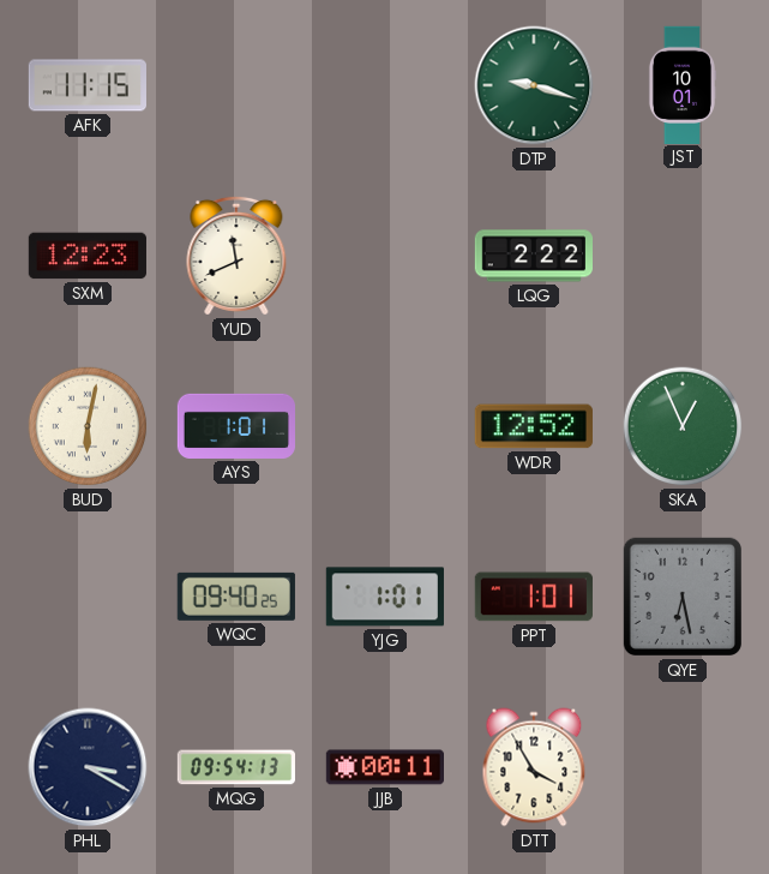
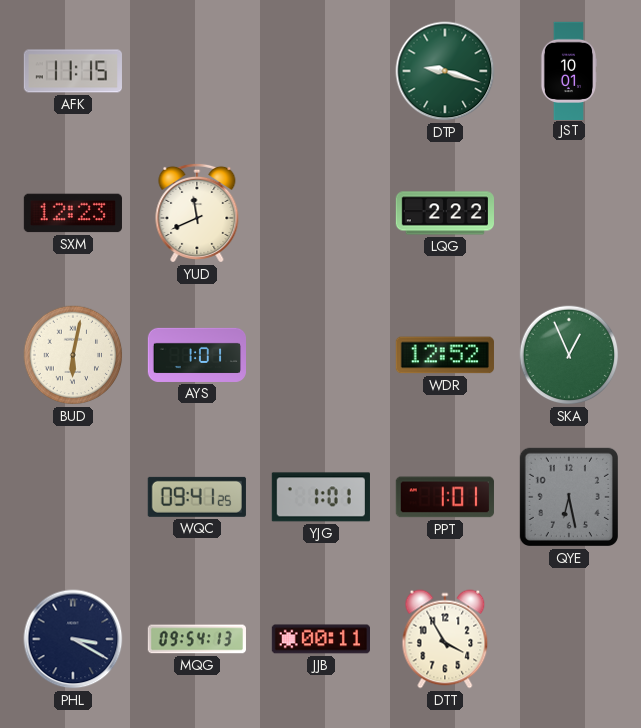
WQC: 09:40 -> 09:41 (197, 497)
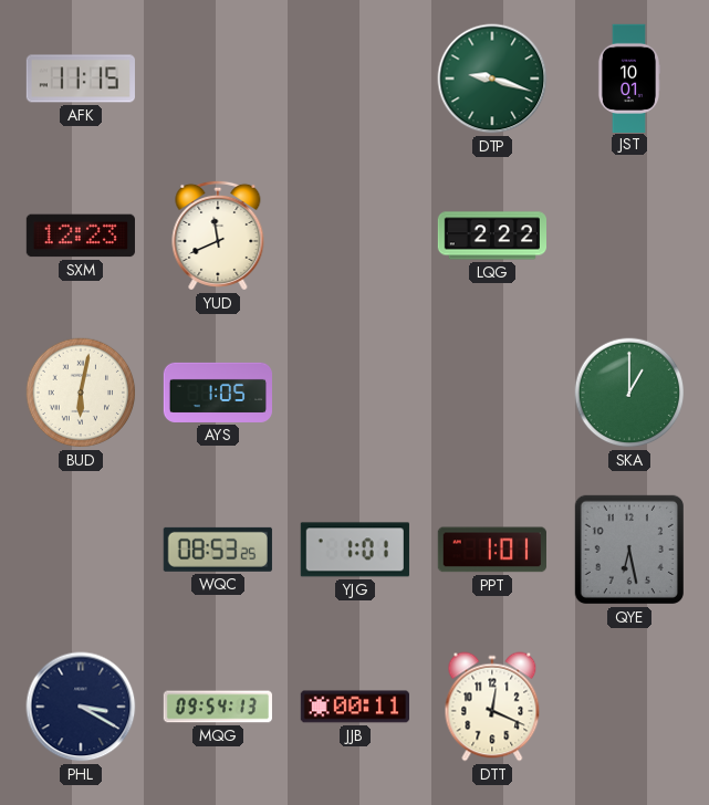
AYS: 1:01 -> 1:05 (218, 393)
WDR: 12:52 -> none (445, 355)
SKA: 12:56 -> 1:00 (629, 393)
WQC: 09:41 -> 08:53 (218, 550)
DTT: 3:55 -> 12:19 (492, 707)
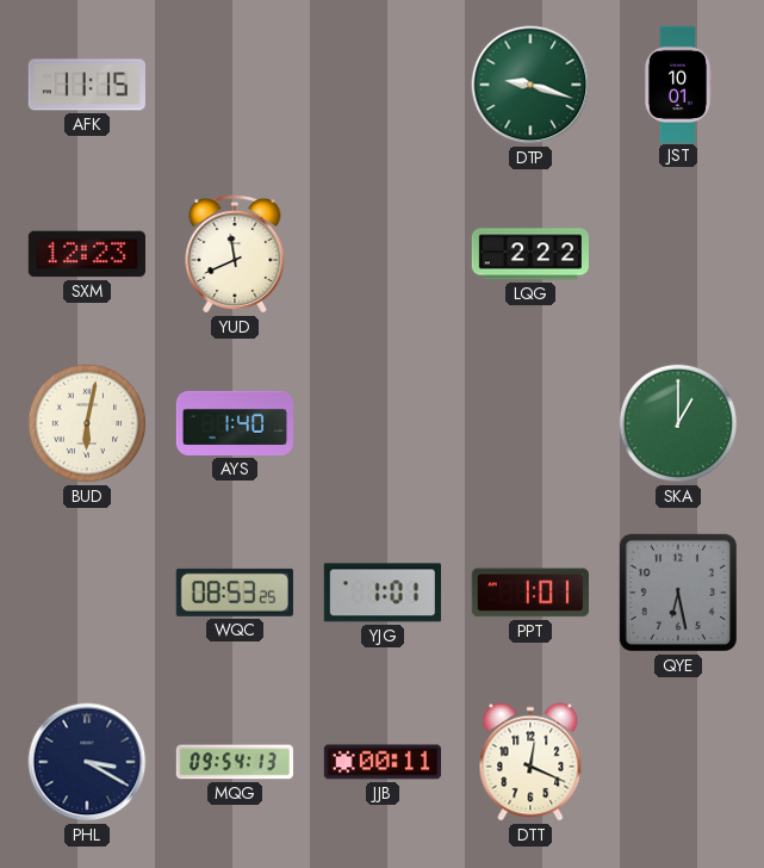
AYS: 1:05 -> 1:40 (235, 423)
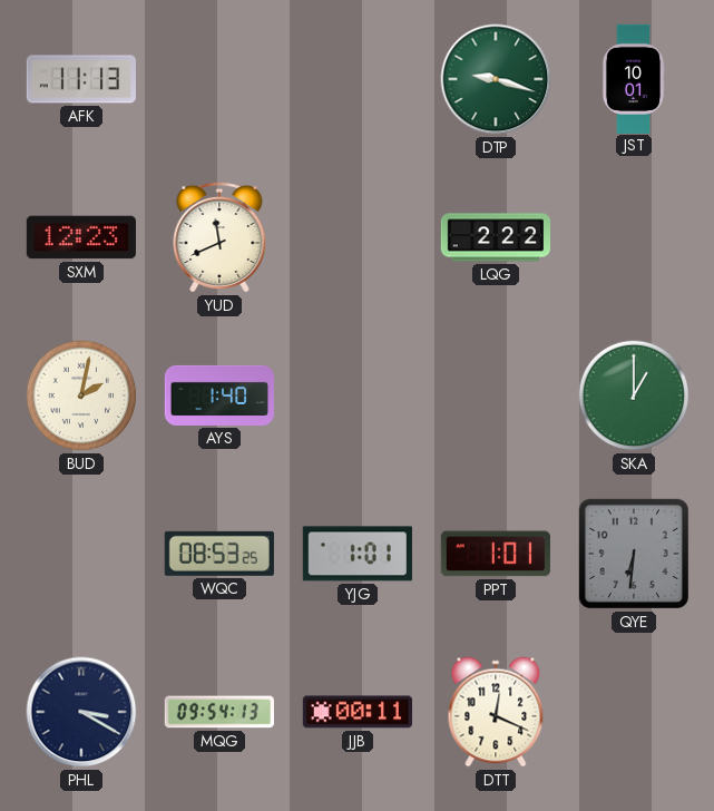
AFK: 11:15 -> 11:13 (81, 79)
BUD: 6:02 -> 2:02 (81, 395)
QYE: 6:28 -> 6:31 (634, 554)
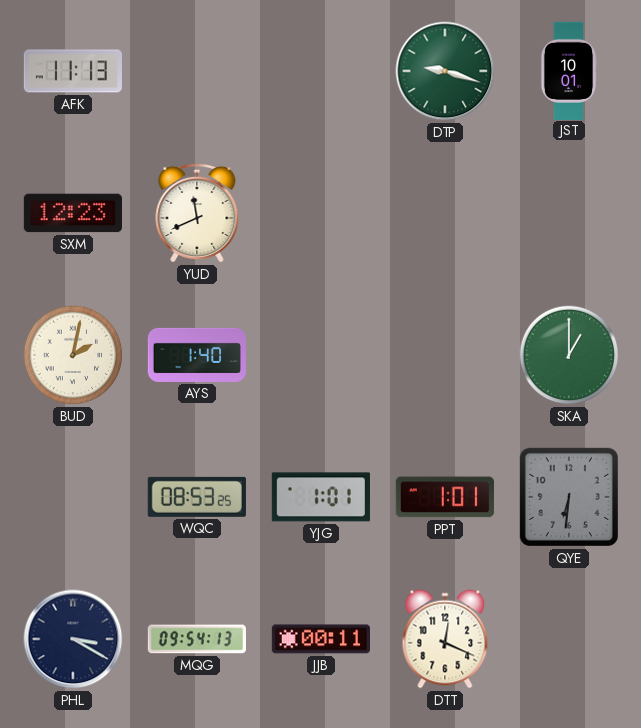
LQG: 2:22 -> none (495, 237)
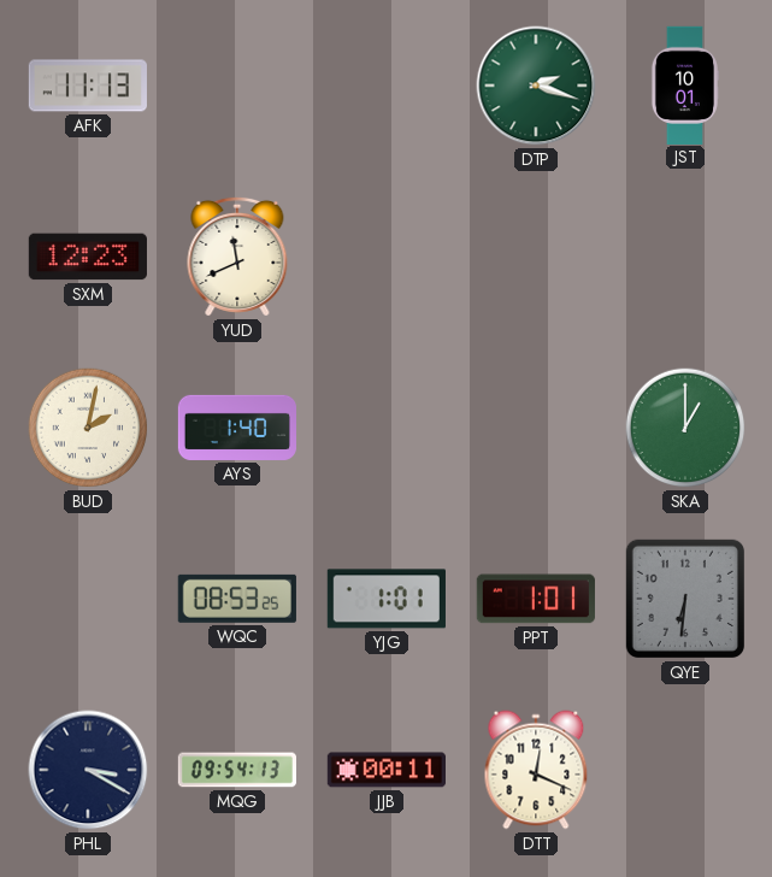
DTP: 9:18 -> 2:18 (536, 86)
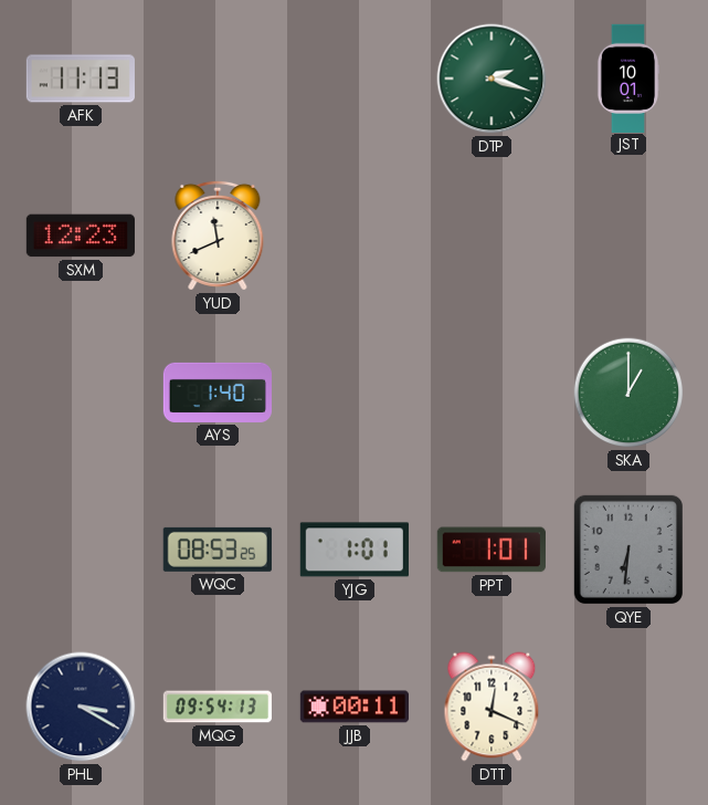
BUD: 2:02 -> none (88, 428)
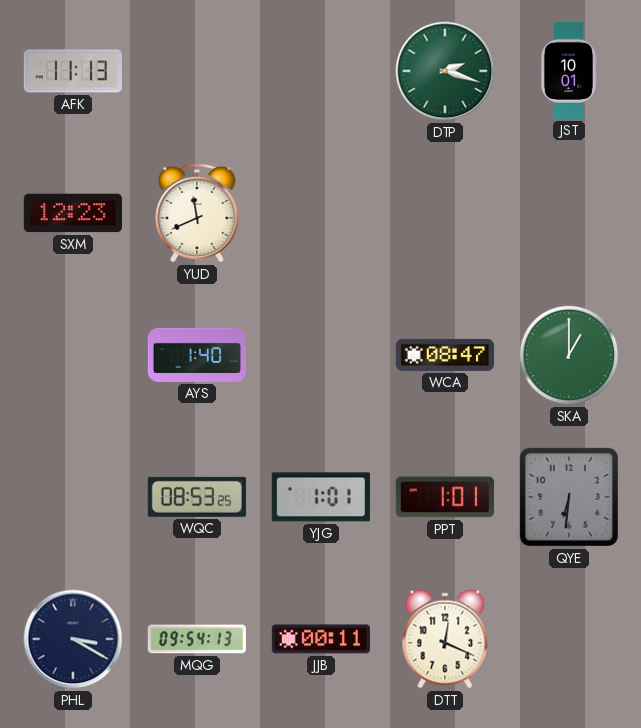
WCA: none -> 08:47 (444, 355)
